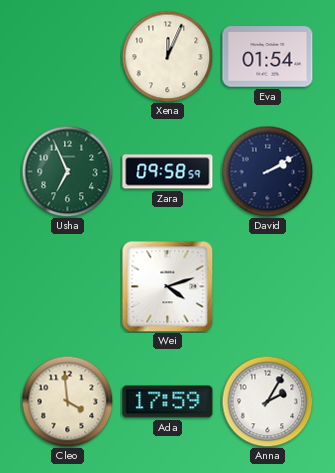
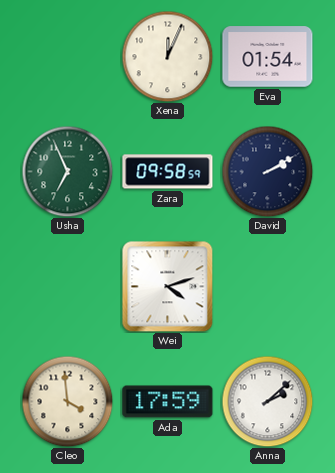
Anna: 2:05 -> 2:08 (267, 401)
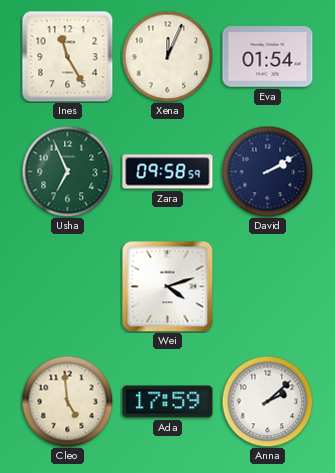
Ines: none -> 11:25 (68, 57)
Cleo: 3:59 -> 4:59 (67, 401)
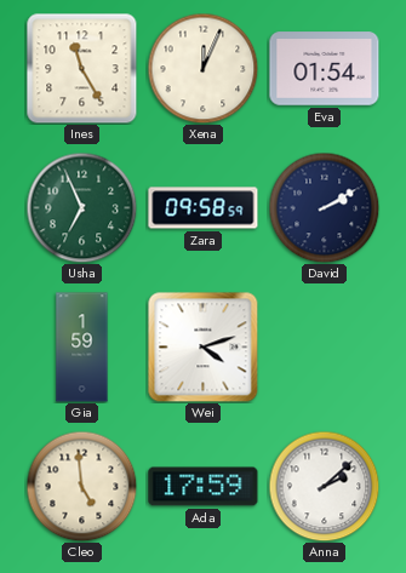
Gia: none -> 1:59 (82, 348)
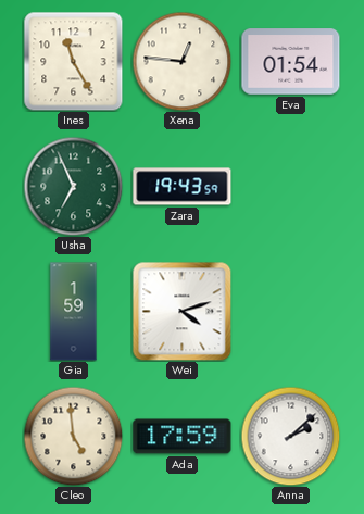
Xena: 12:04 -> 12:46 (181, 61)
Zara: 09:58 -> 19:43 (183, 187)
David: 2:10 -> none (324, 207)
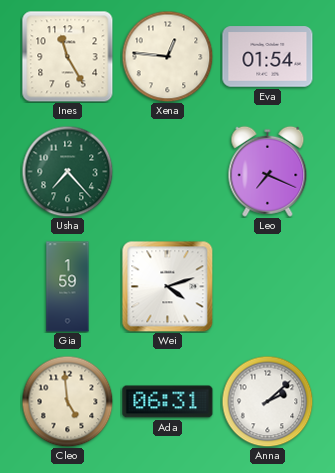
Usha: 6:56 -> 7:23 (67, 171)
Zara: 19:43 -> none (183, 187)
Leo: none -> 7:19 (268, 171)
Ada: 17:59 -> 06:31 (168, 402)
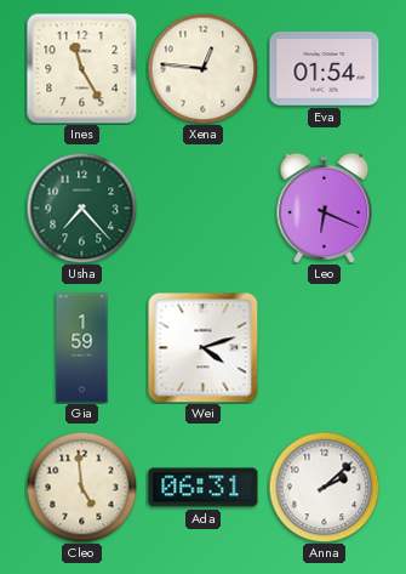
Leo: 7:19 -> 6:19 (325, 208)
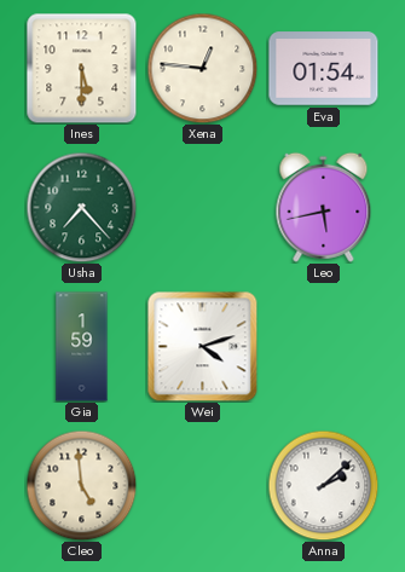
Ines: 11:25 -> 5:30 (82, 69)
Leo: 6:19 -> 5:43 (324, 207)
Ada: 06:31 -> none (204, 488)
